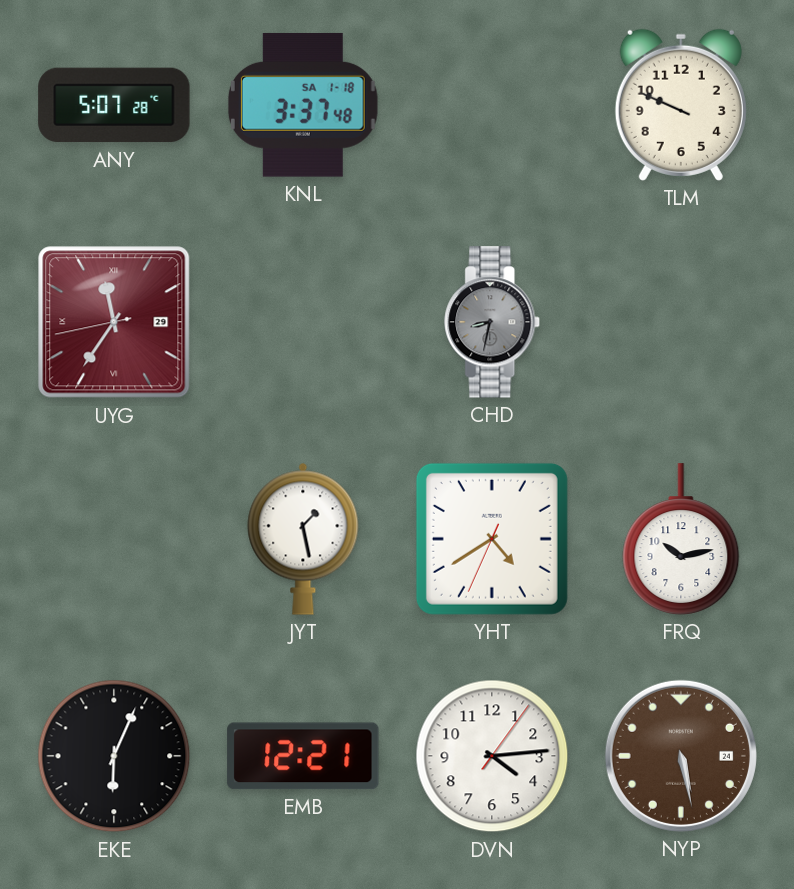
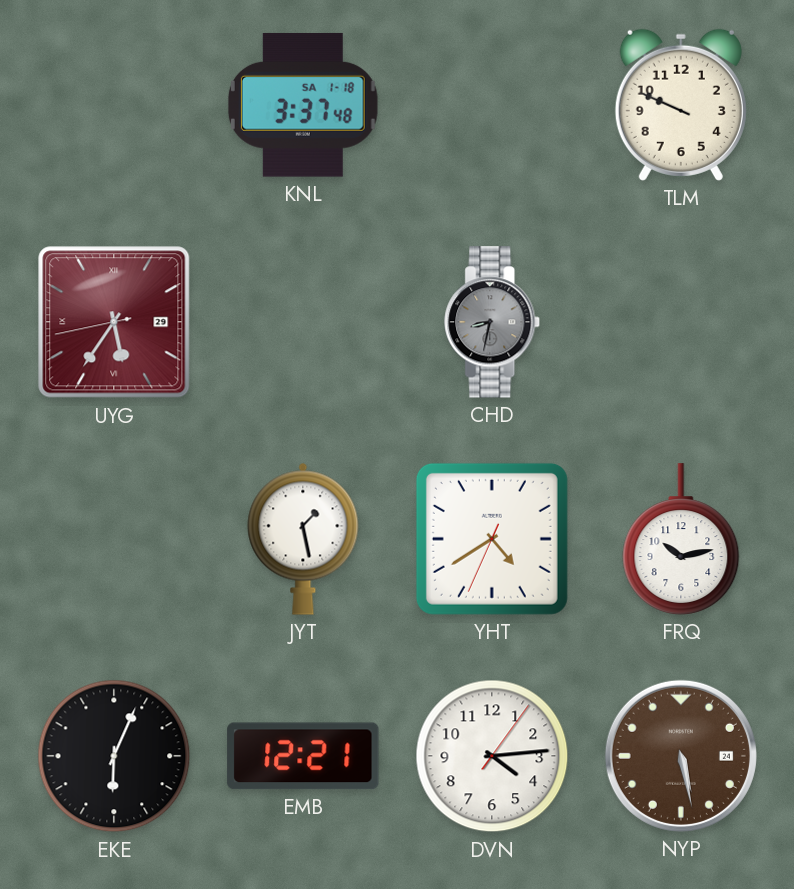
ANY: 5:07 -> none (114, 105)
UYG: 11:35 -> 5:35 (114, 322)
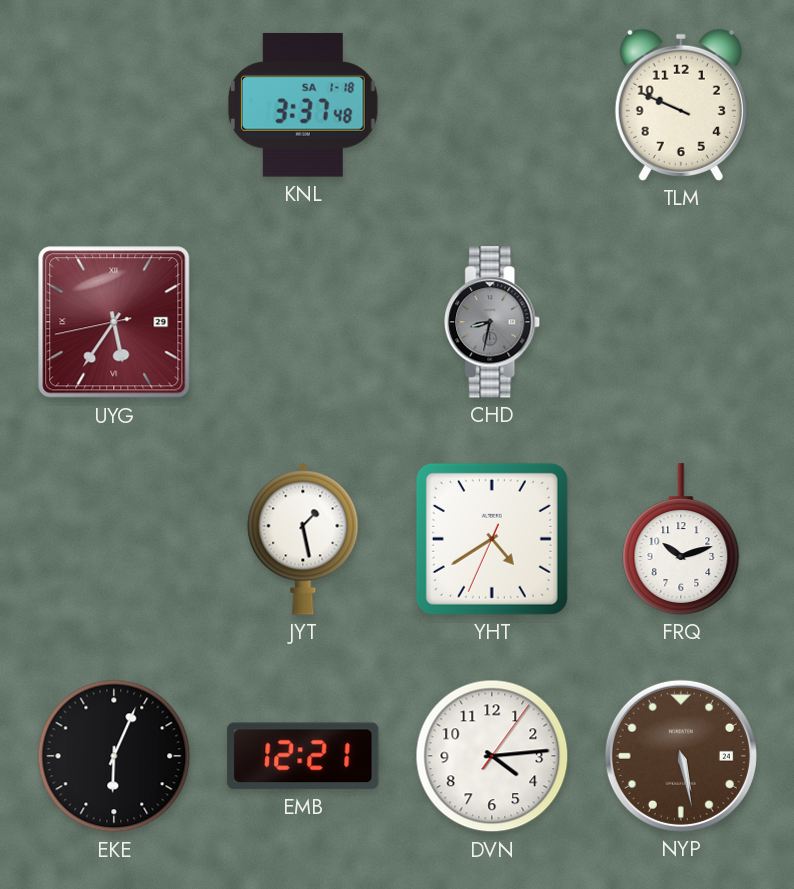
FRQ: 10:13 -> 10:12 (681, 539)
